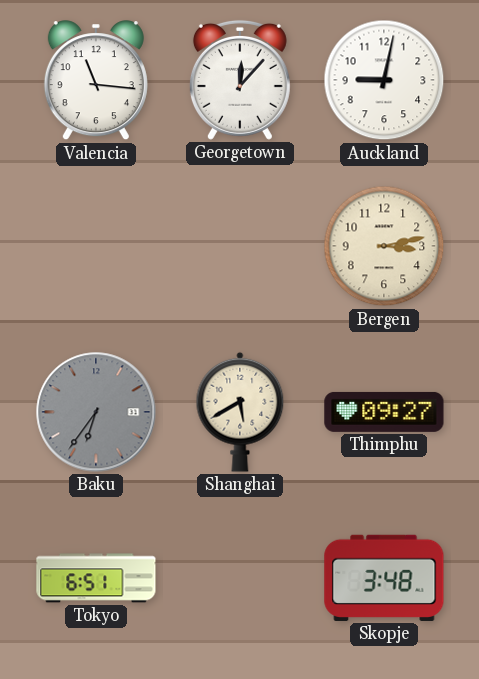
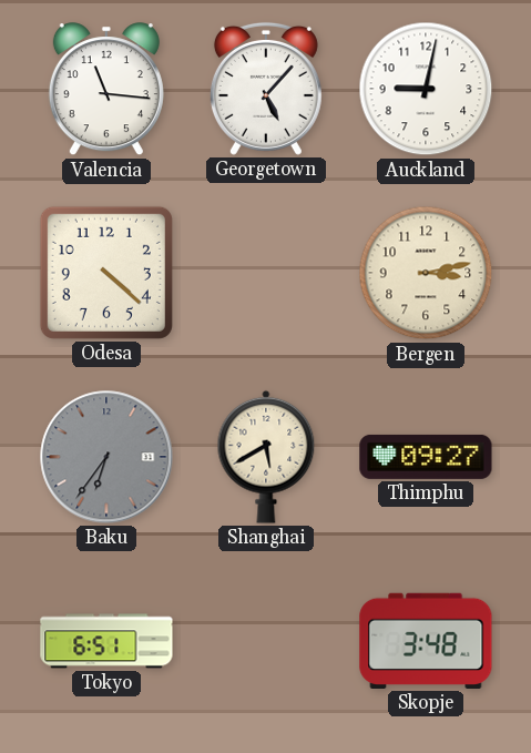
Georgetown: 12:07 -> 5:07 (266, 89)
Odesa: none -> 4:22 (106, 273)
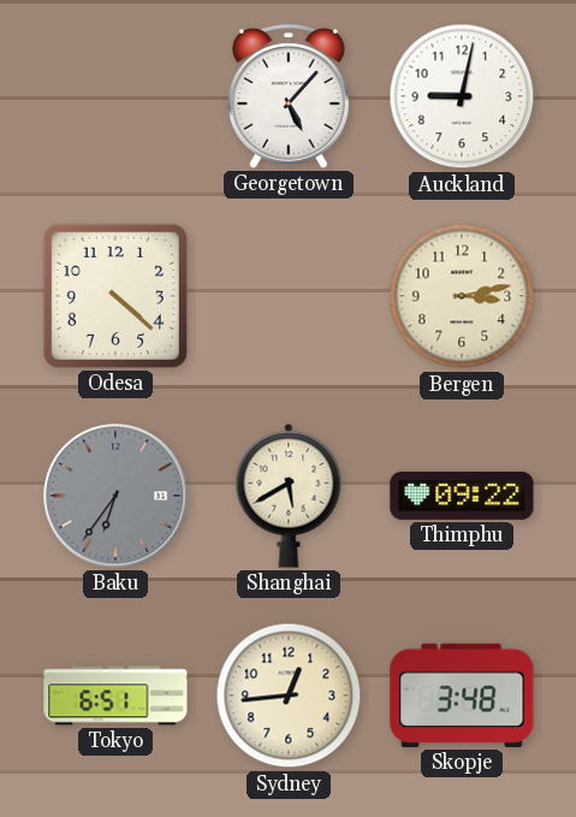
Valencia: 11:16 -> none (106, 90)
Thimphu: 09:27 -> 09:22 (462, 496)
Sydney: none -> 12:44 (289, 695)
